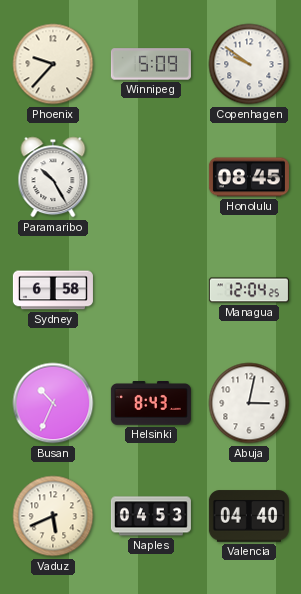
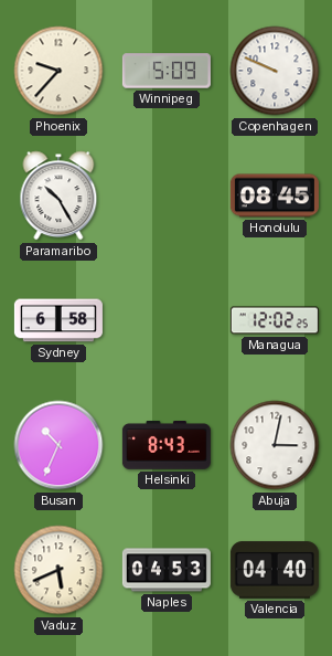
Copenhagen: 9:51 -> 9:49 (275, 71)
Managua: 12:04 -> 12:02 (275, 320)
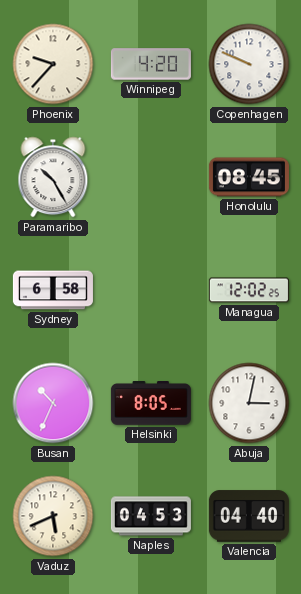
Winnipeg: 5:09 -> 4:20 (151, 64)
Helsinki: 8:43 -> 8:05 (151, 404)
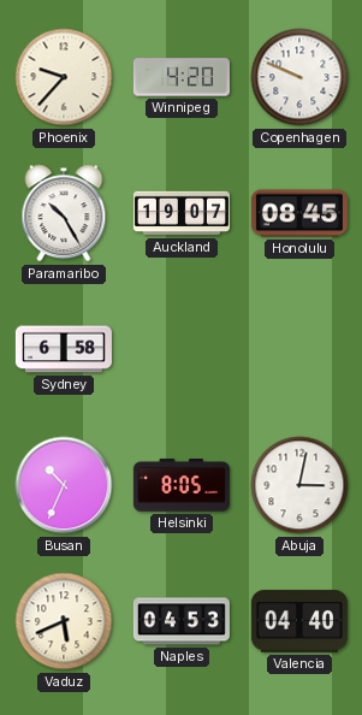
Auckland: none -> 19:07 (182, 213)
Managua: 12:02 -> none (249, 290)
